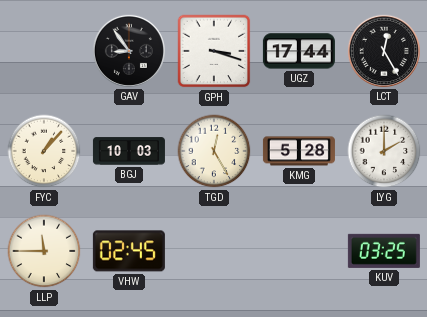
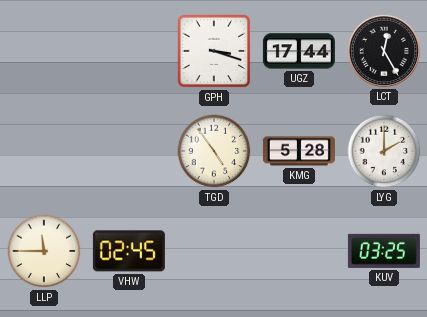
GAV: 8:54 -> none (129, 51)
FYC: 1:07 -> none (44, 151)
BGJ: 10:03 -> none (129, 151)
TGD: 12:25 -> 4:54 (214, 151)
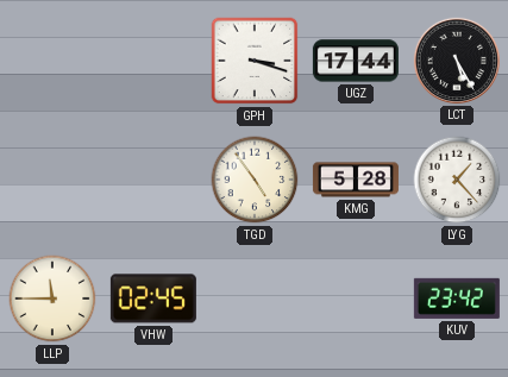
LCT: 12:25 -> 5:25 (457, 61)
LYG: 2:00 -> 1:23 (457, 180)
KUV: 03:25 -> 23:42 (457, 299)
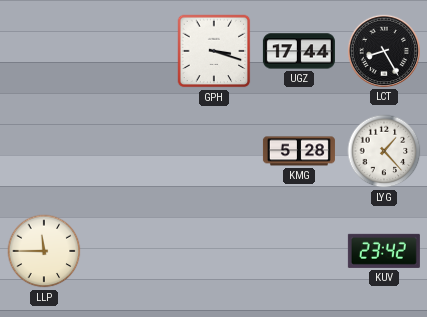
LCT: 5:25 -> 8:25 (384, 51)
TGD: 4:54 -> none (255, 180)
VHW: 02:45 -> none (153, 299)
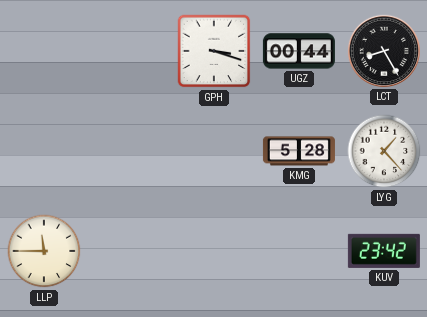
UGZ: 17:44 -> 00:44 (299, 51)
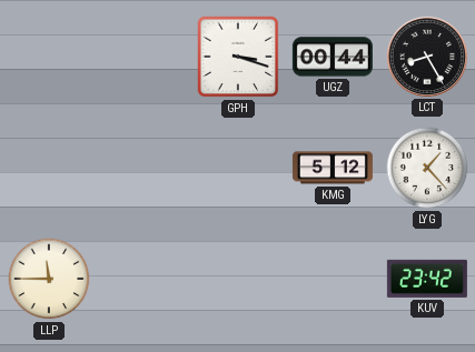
KMG: 5:28 -> 5:12 (333, 168)
